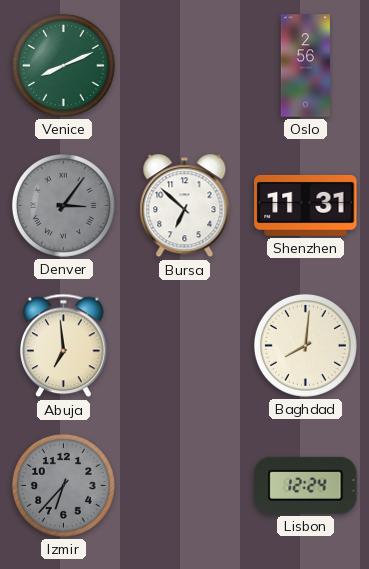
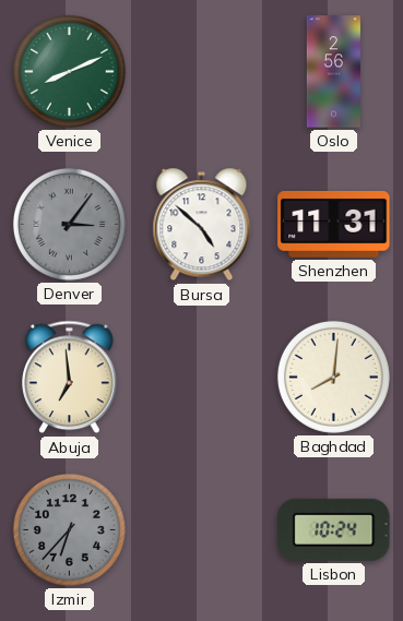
Bursa: 6:52 -> 4:52 (202, 225)
Lisbon: 12:24 -> 10:24 (334, 529)
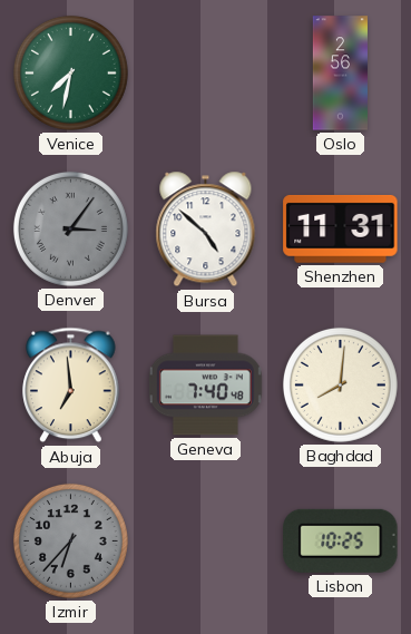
Venice: 8:11 -> 7:32 (70, 72)
Geneva: none -> 7:40 (205, 386)
Lisbon: 10:24 -> 10:25 (341, 540)
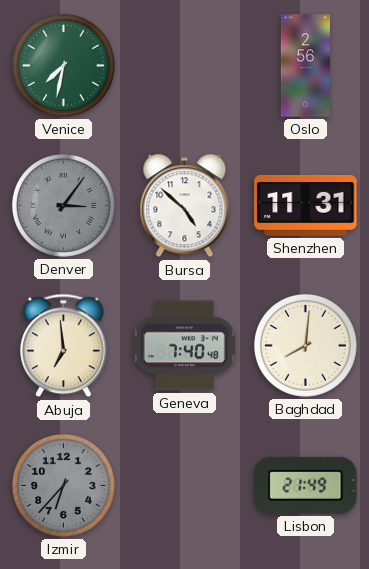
Lisbon: 10:25 -> 21:49 (306, 485)
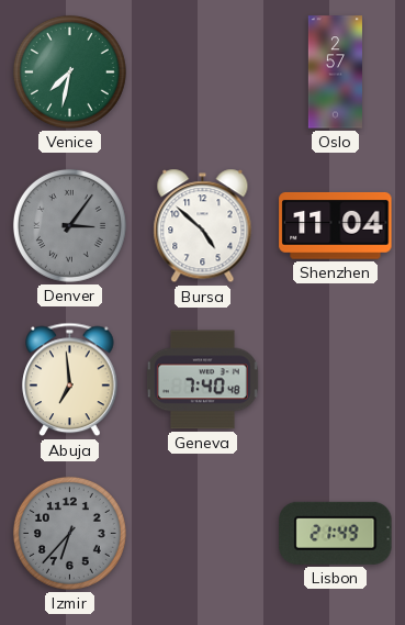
Oslo: 2:56 -> 2:57 (335, 72)
Shenzhen: 11:31 -> 11:04 (336, 225)
Baghdad: 8:01 -> none (305, 345)
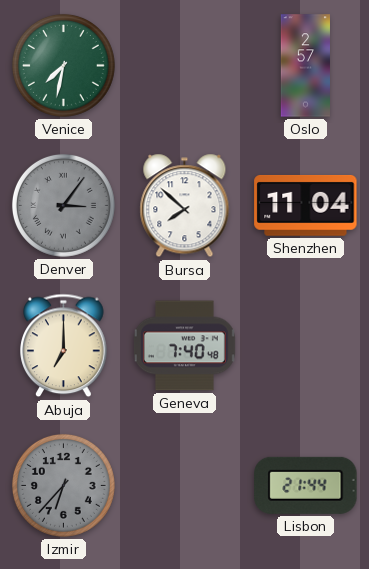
Bursa: 4:52 -> 7:52 (185, 206)
Abuja: 6:59 -> 7:00 (64, 346)
Lisbon: 21:49 -> 21:44 (306, 485)
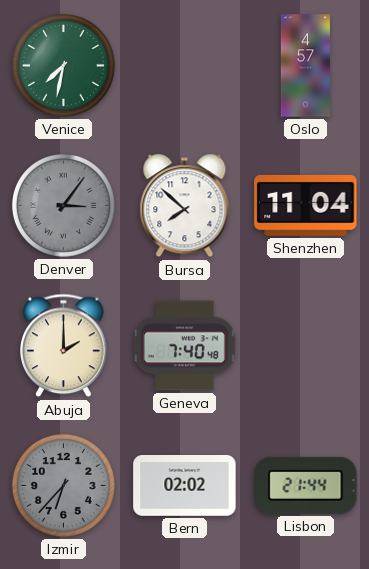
Oslo: 2:57 -> 4:57 (305, 66)
Abuja: 7:00 -> 2:00 (64, 346)
Bern: none -> 02:02 (185, 486)
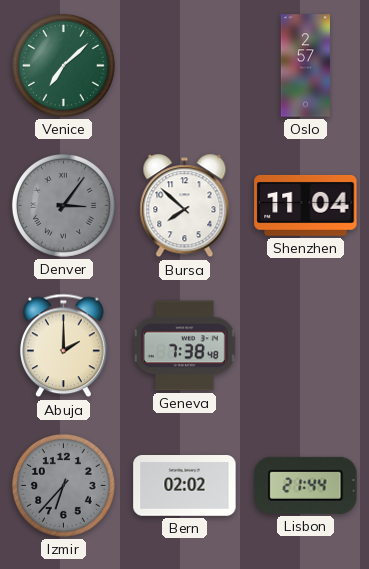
Venice: 7:32 -> 7:08 (63, 65)
Oslo: 4:57 -> 2:57 (305, 66)
Geneva: 7:40 -> 7:38 (184, 346)
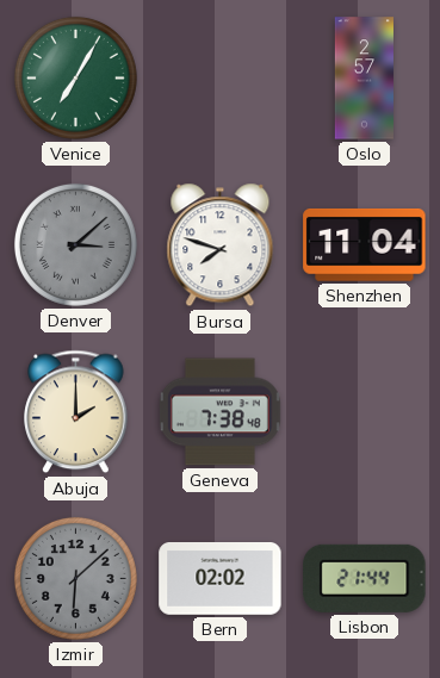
Venice: 7:08 -> 7:05 (75, 77)
Denver: 3:06 -> 3:08 (75, 244)
Bursa: 7:52 -> 7:48 (221, 245)
Izmir: 6:37 -> 6:08 (75, 578)
